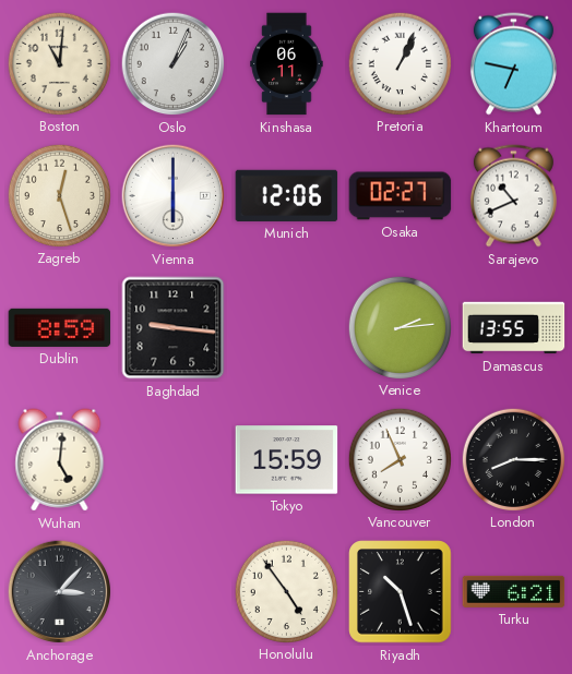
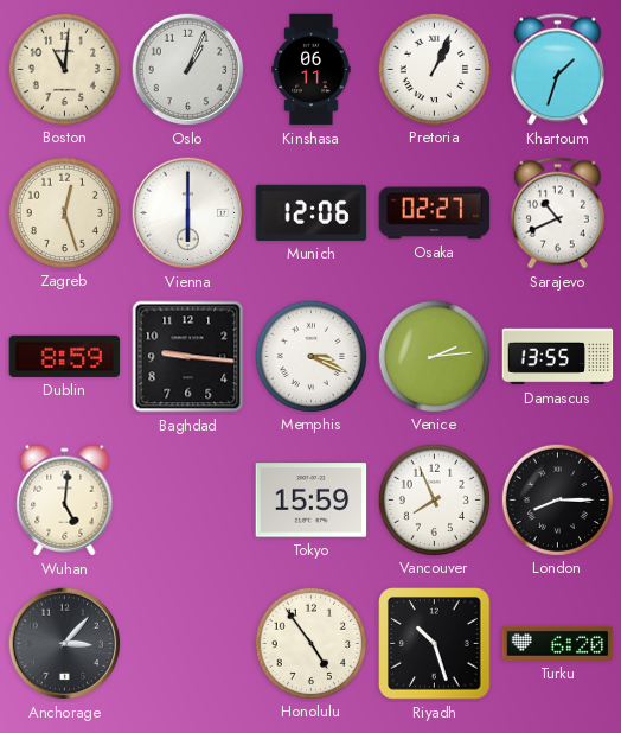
Khartoum: 6:47 -> 1:33 (557, 70)
Memphis: none -> 3:19 (310, 356)
Turku: 6:21 -> 6:20 (558, 643)
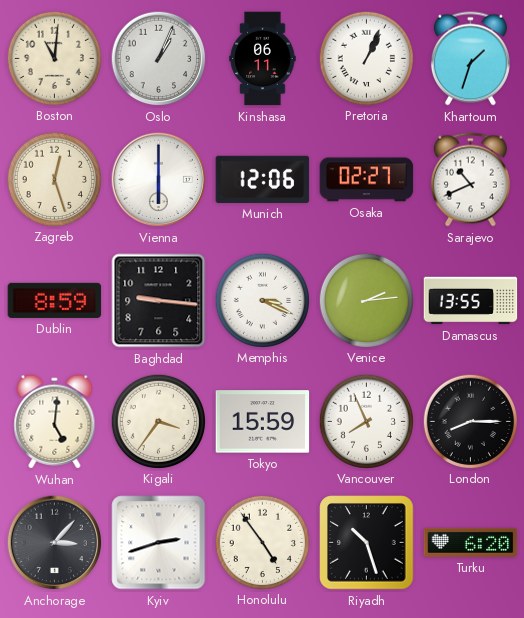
Kigali: none -> 3:36 (158, 421)
Kyiv: none -> 2:42 (159, 543)
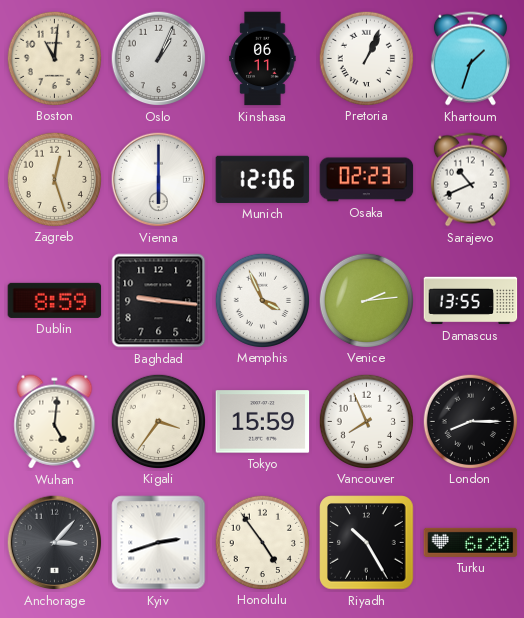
Osaka: 02:27 -> 02:23 (367, 180)
Memphis: 3:19 -> 3:56 (262, 300)
Riyadh: 10:27 -> 10:25 (367, 543)
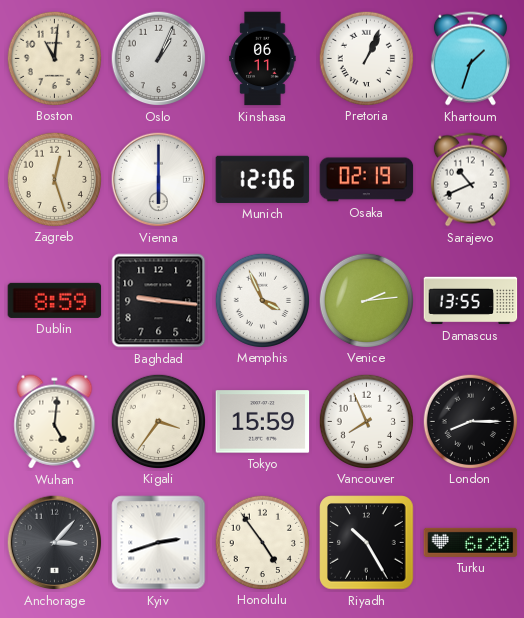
Osaka: 02:23 -> 02:19 (367, 180)
